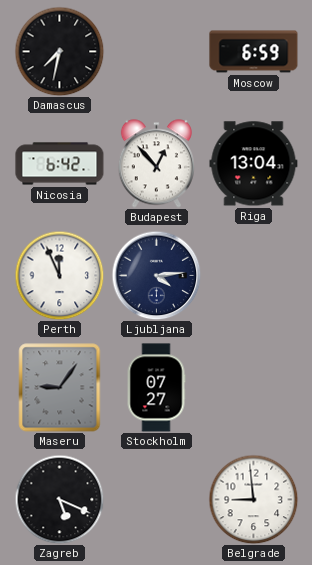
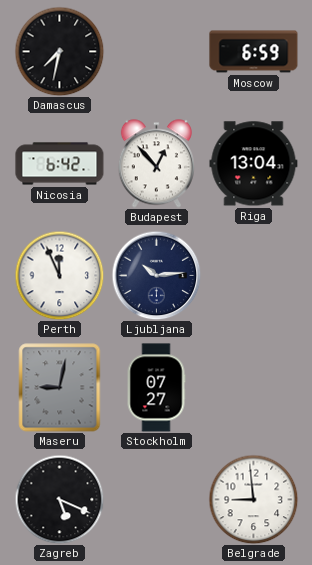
Ljubljana: 4:14 -> 10:14 (156, 275)
Maseru: 9:06 -> 9:02 (60, 388)
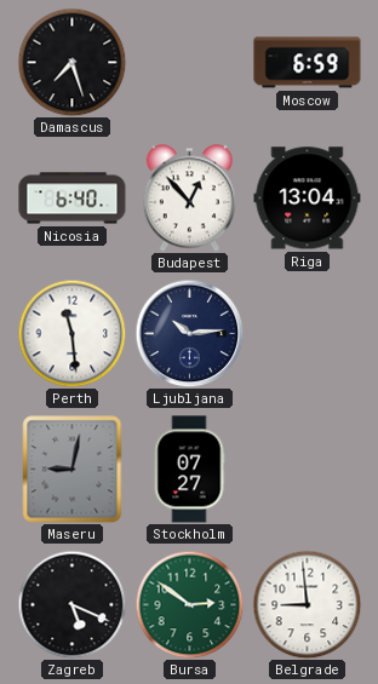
Damascus: 7:32 -> 7:27 (71, 62)
Nicosia: 6:42 -> 6:40 (73, 199)
Perth: 11:56 -> 11:29 (71, 333)
Bursa: none -> 2:51 (189, 604)
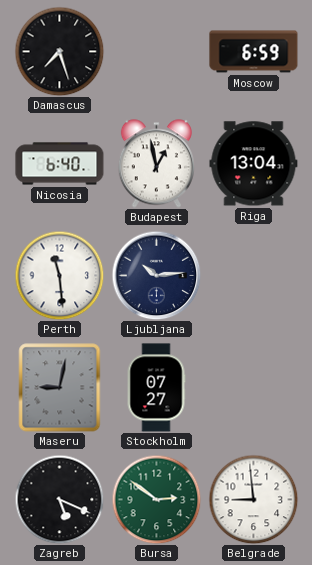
Budapest: 12:53 -> 12:58 (156, 164)
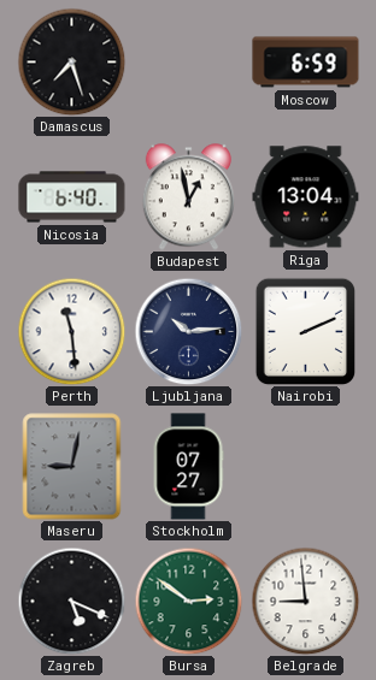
Nairobi: none -> 2:11 (306, 331)
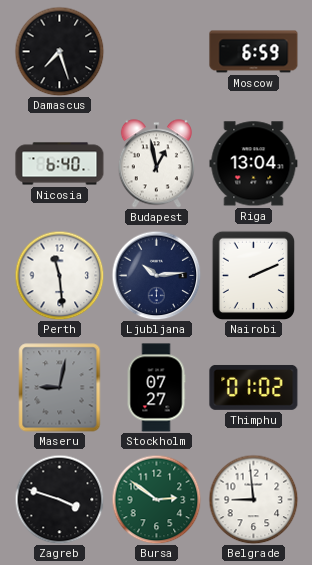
Thimphu: none -> 01:02 (254, 387)
Zagreb: 5:19 -> 3:48 (59, 499)
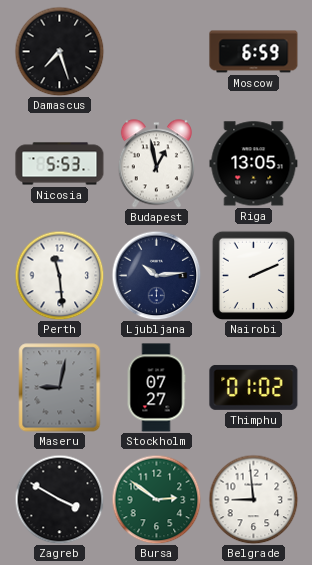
Nicosia: 6:40 -> 5:53 (60, 164)
Riga: 13:04 -> 13:05 (254, 164)
Zagreb: 3:48 -> 3:50 (59, 499)
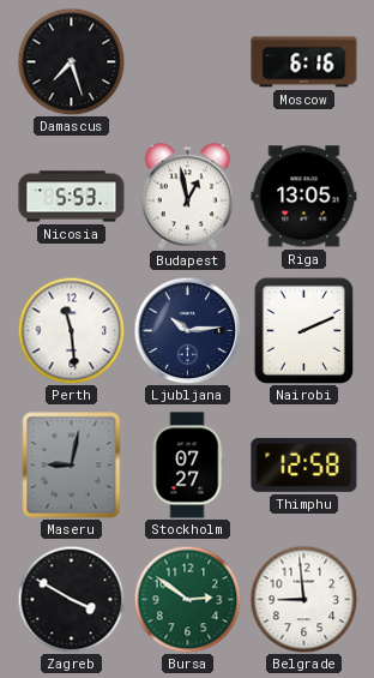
Moscow: 6:59 -> 6:16 (304, 62)
Thimphu: 01:02 -> 12:58 (304, 464)
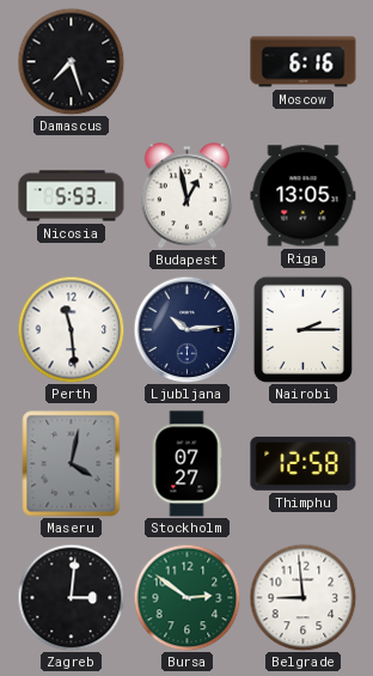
Nairobi: 2:11 -> 2:15 (304, 329)
Maseru: 9:02 -> 4:02 (72, 464)
Zagreb: 3:50 -> 3:01 (71, 597)
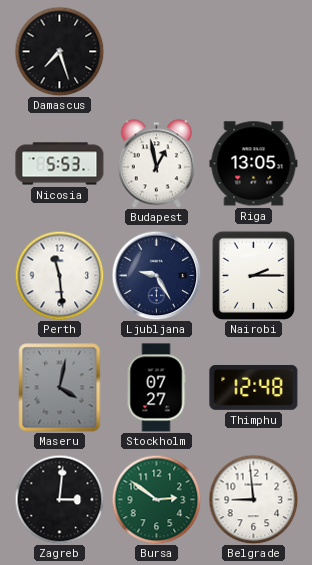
Moscow: 6:16 -> none (304, 62)
Ljubljana: 10:14 -> 9:25 (156, 275)
Thimphu: 12:58 -> 12:48 (254, 387)
